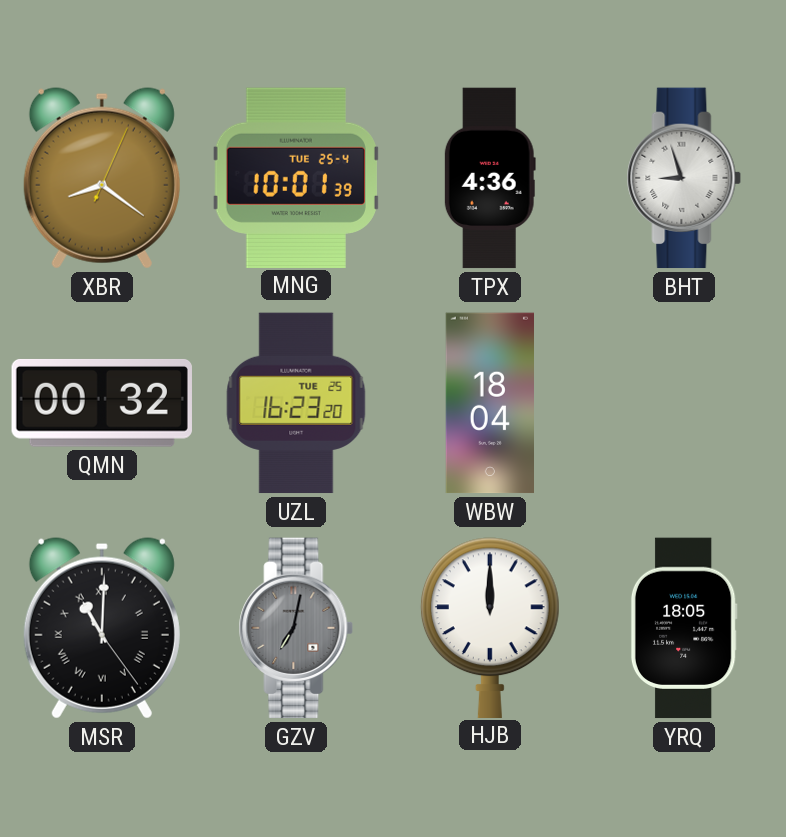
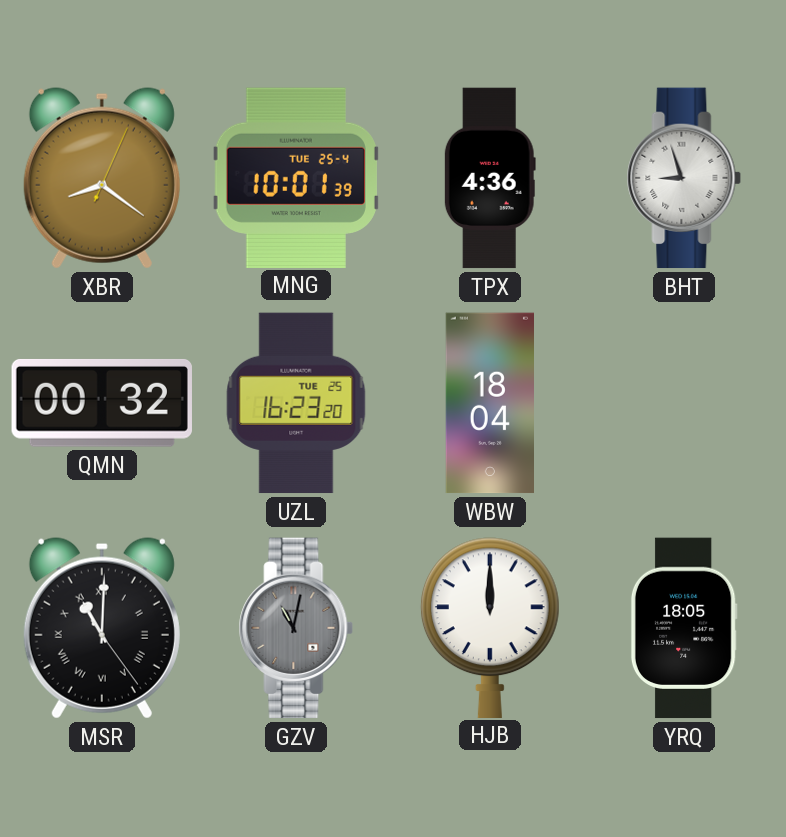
GZV: 7:02 -> 11:02 (296, 628)
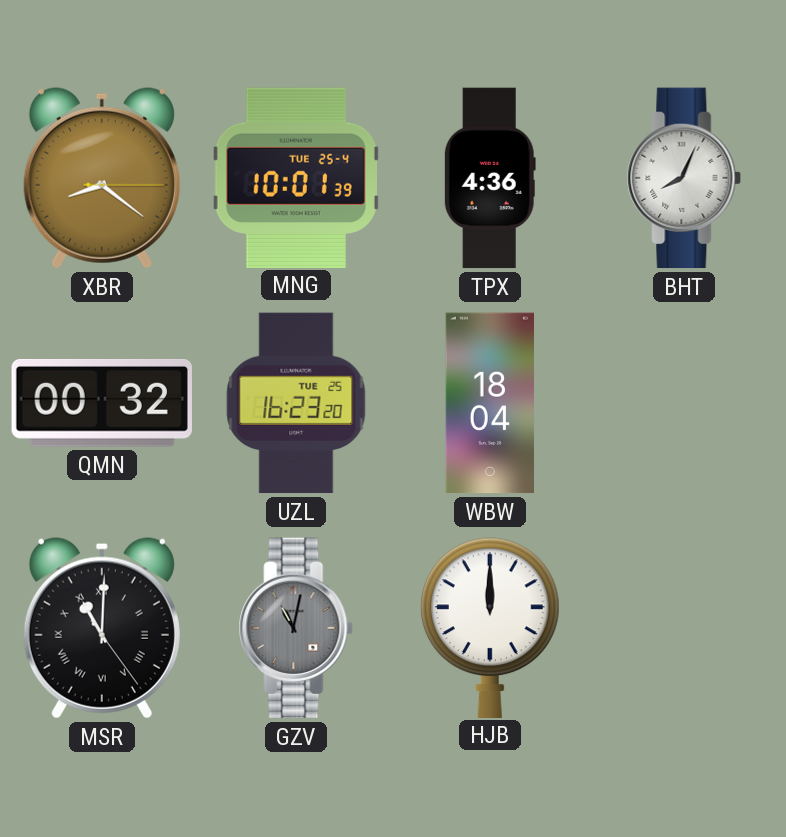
XBR: 8:21:04 -> 8:21:15 (102, 178)
BHT: 8:57 -> 8:04 (684, 178)
YRQ: 18:05 -> none (684, 628)
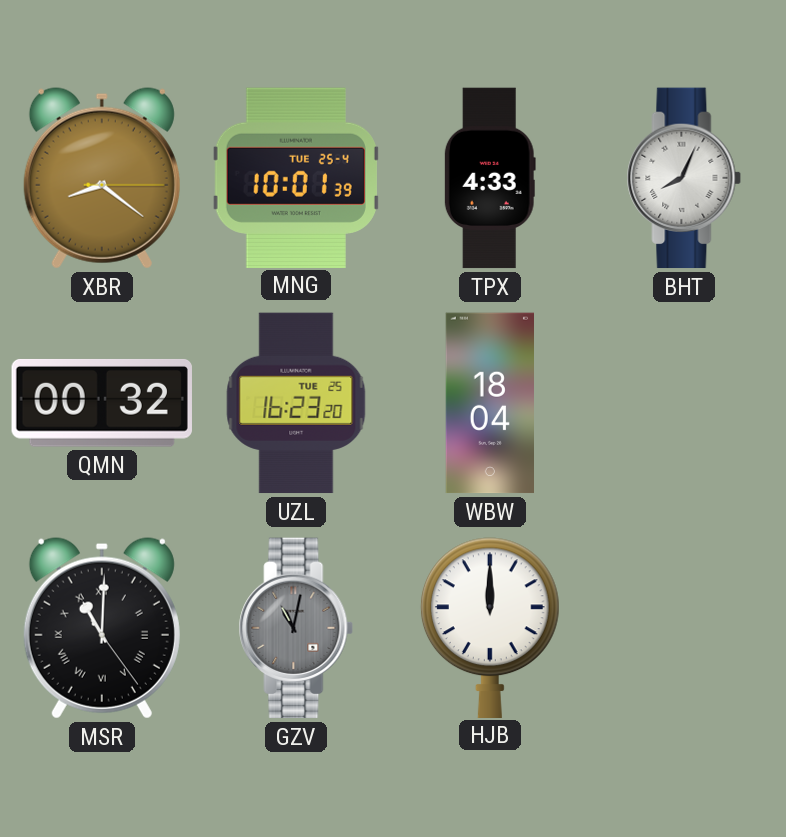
TPX: 4:36 -> 4:33 (490, 178)
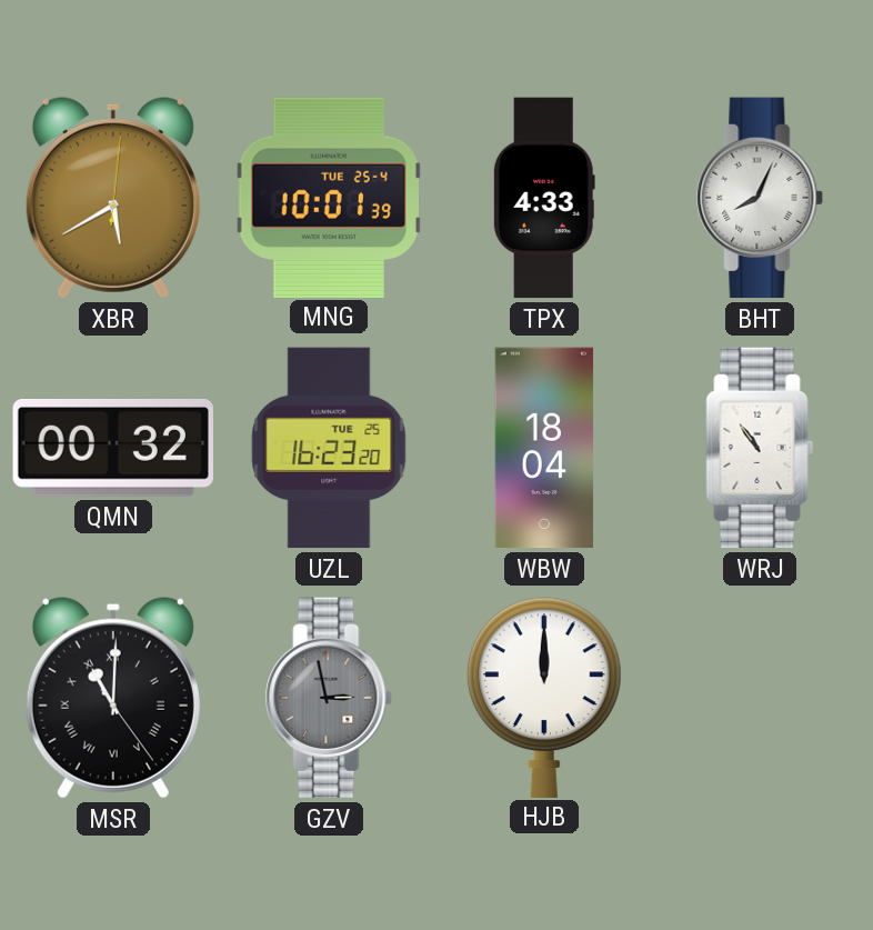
XBR: 8:21 -> 5:40 (113, 198)
WRJ: none -> 10:54 (760, 448)
GZV: 11:02 -> 2:58 (329, 698)
